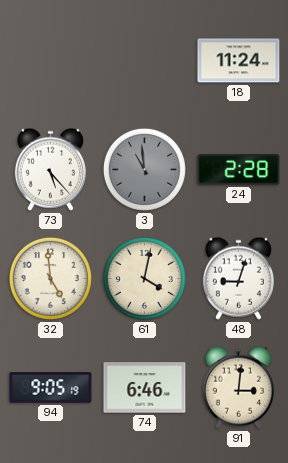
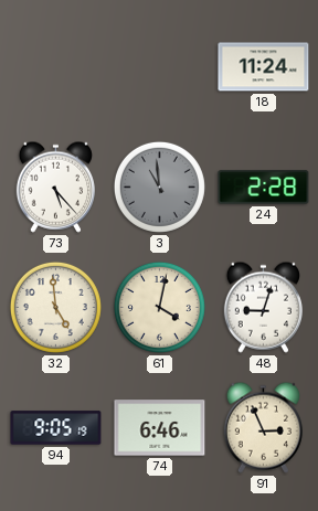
91: 3:01 -> 2:56 (263, 427)
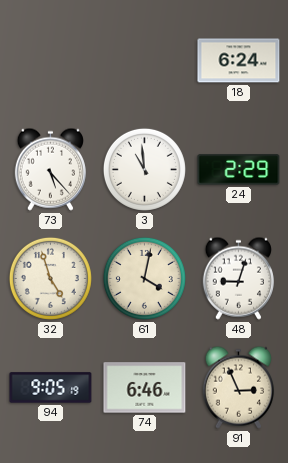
18: 11:24 -> 6:24 (239, 61)
3 dial: grey -> white (144, 169)
24: 2:28 -> 2:29 (239, 170)
32: 4:59 -> 4:57 (50, 278)
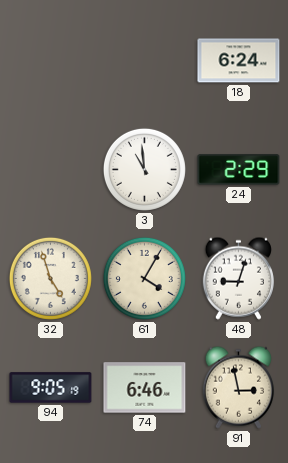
73: 5:23 -> none (50, 169)
61: 4:02 -> 4:05 (144, 278)
91: 2:56 -> 2:58 (238, 387)
